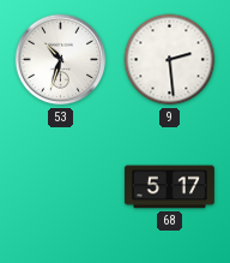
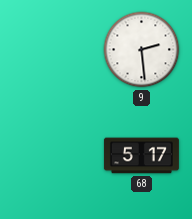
53: 10:33 -> none (61, 60)
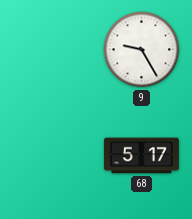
9: 2:29 -> 9:25 (142, 50)
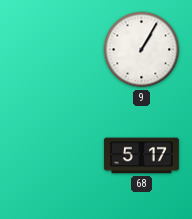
9: 9:25 -> 1:05 (142, 50)
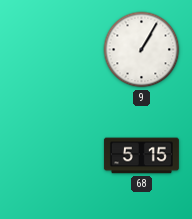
68: 5:17 -> 5:15 (141, 156)
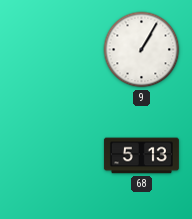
68: 5:15 -> 5:13 (141, 156)
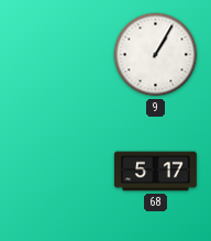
68: 5:13 -> 5:17 (155, 172)
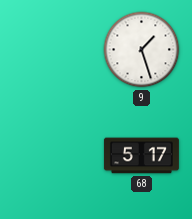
9: 1:05 -> 1:27 (142, 50)
